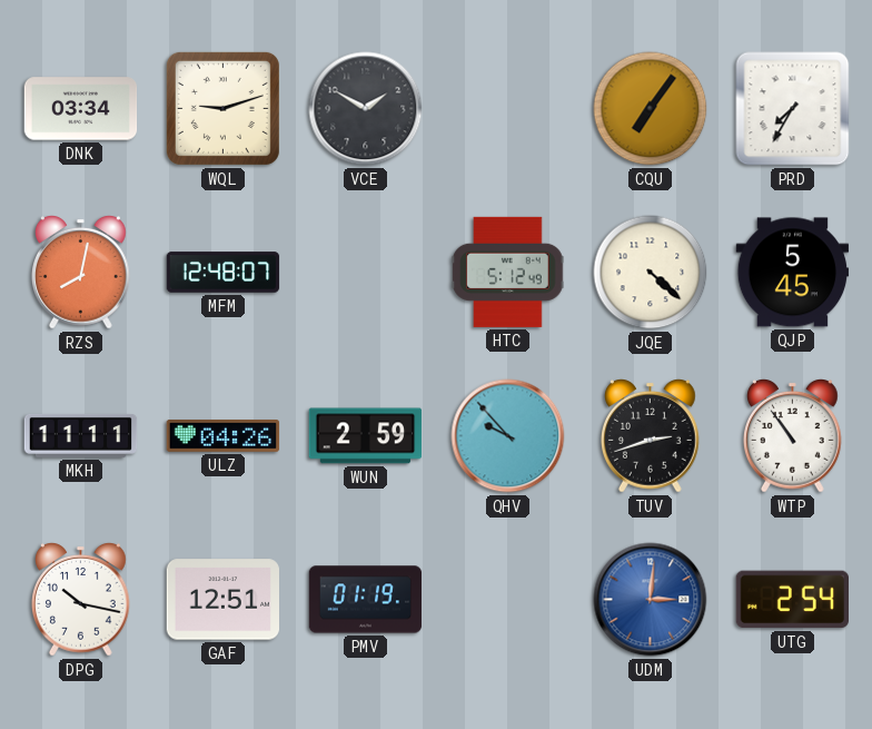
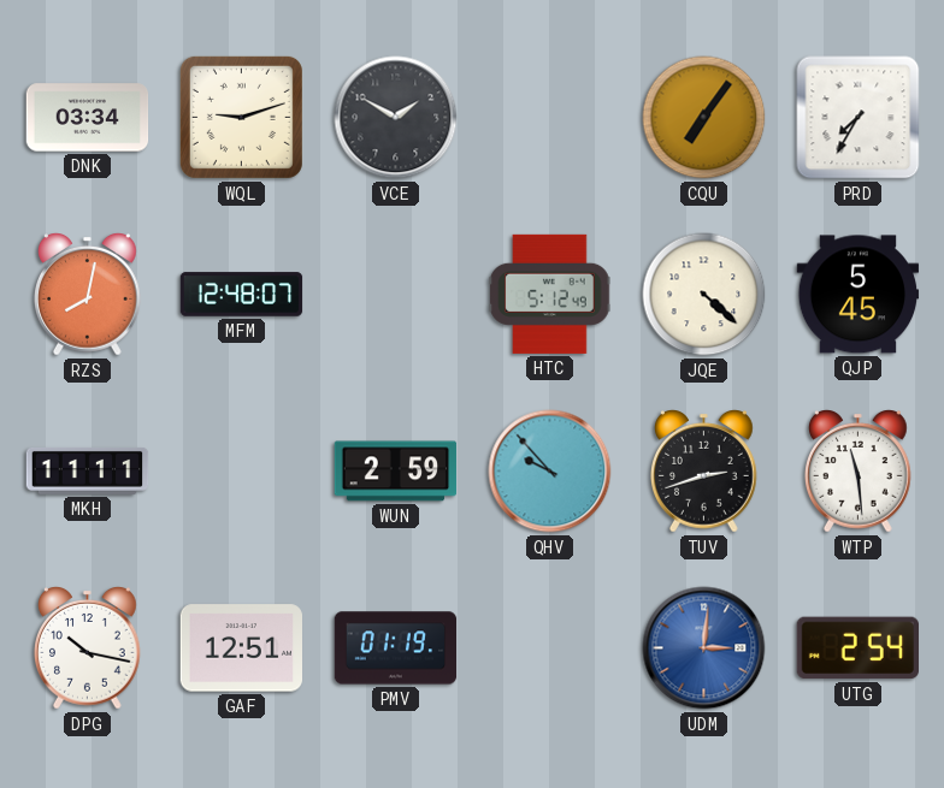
ULZ: 04:26 -> none (224, 436)
WTP: 10:54 -> 11:29 (859, 472)
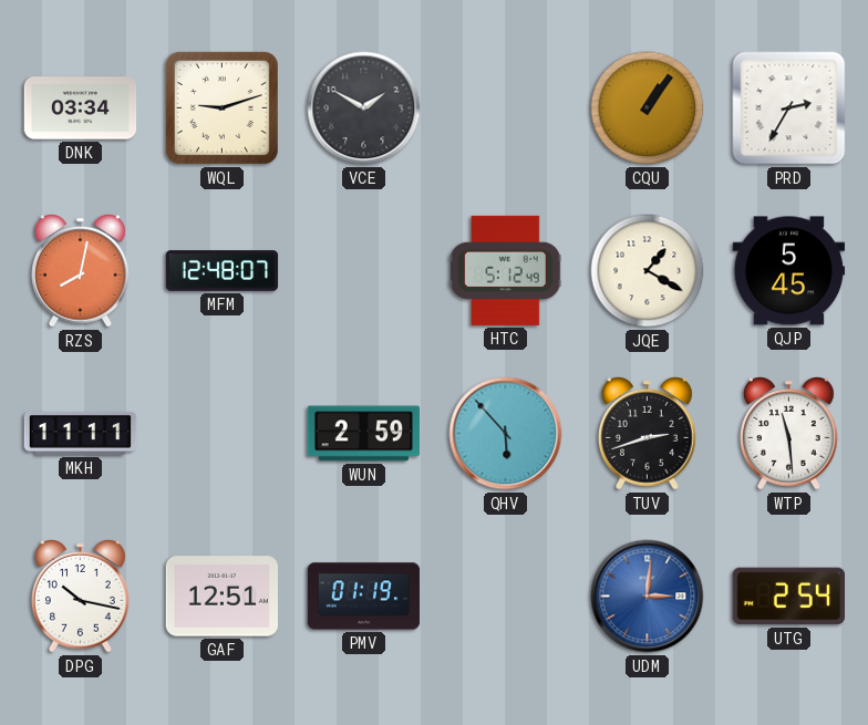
CQU: 7:06 -> 1:06 (648, 108)
PRD: 7:35 -> 2:35 (789, 108)
JQE: 4:22 -> 1:20 (648, 271)
QHV: 9:53 -> 5:53 (506, 434)
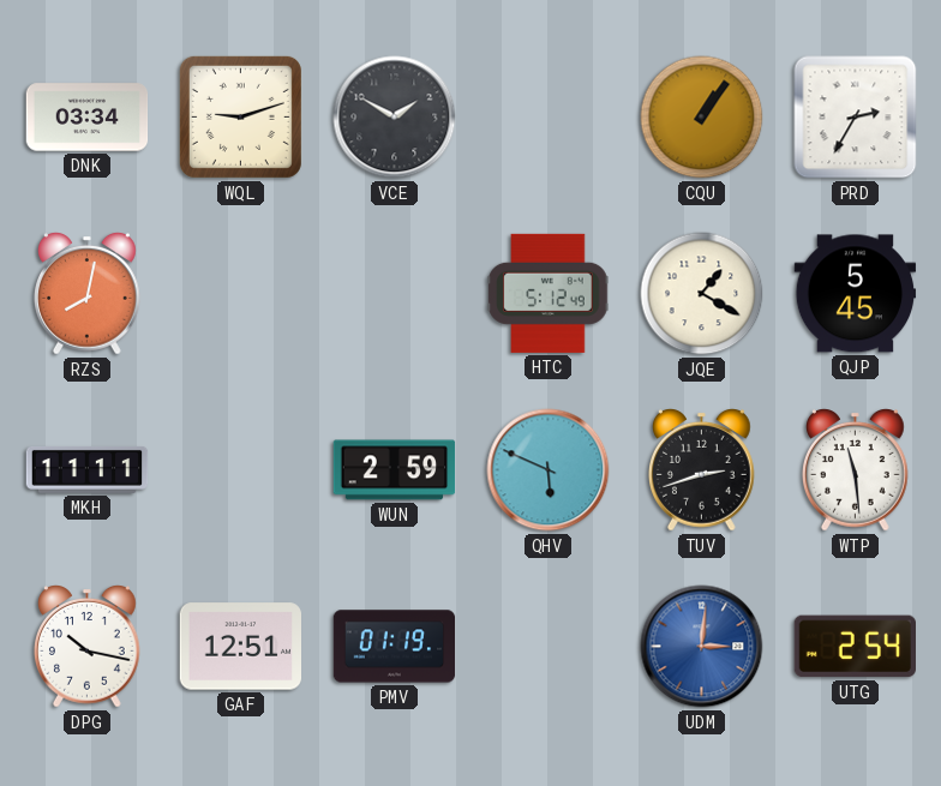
MFM: 12:48 -> none (223, 271)
QHV: 5:53 -> 5:49 (549, 470)
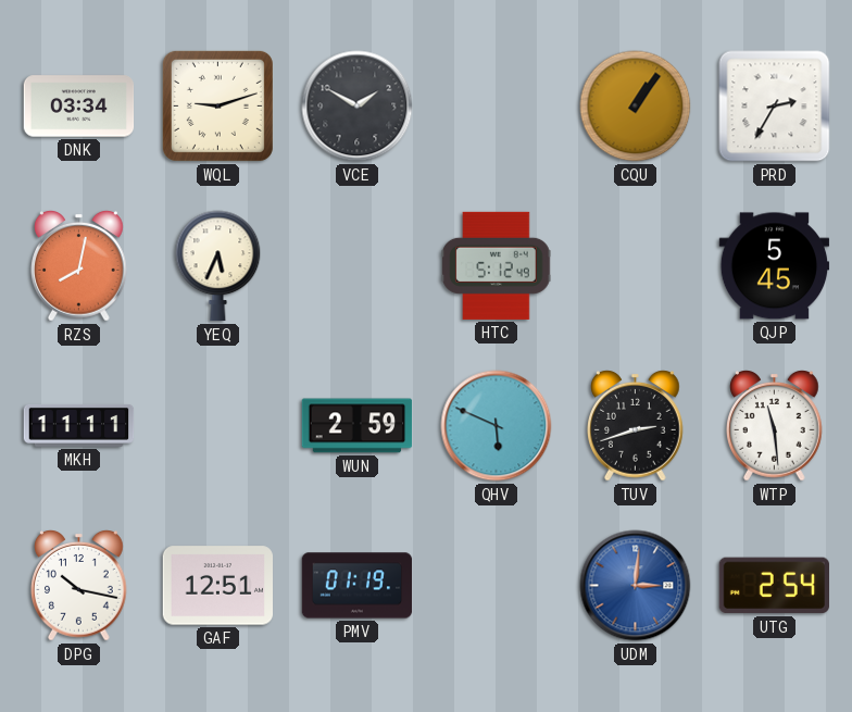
YEQ: none -> 5:34 (218, 266)
JQE: 1:20 -> none (702, 294)
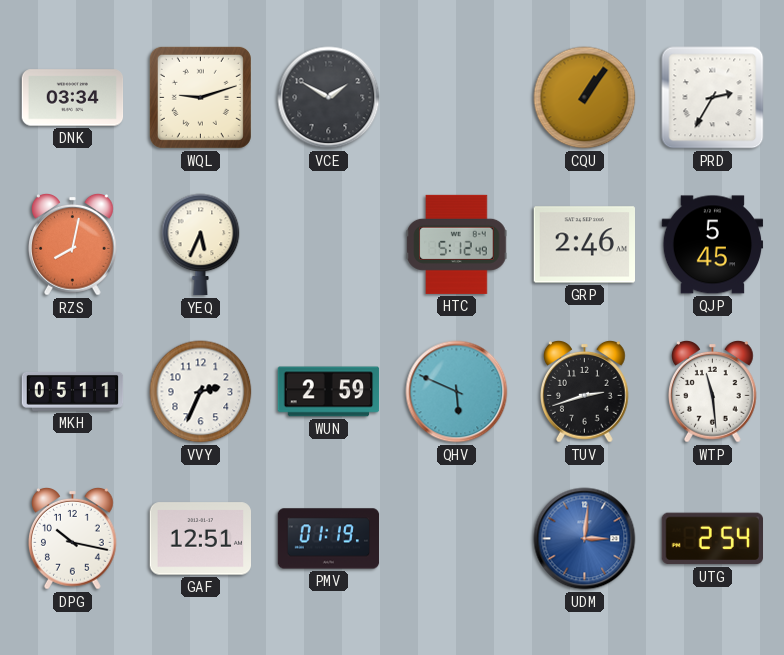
GRP: none -> 2:46 (584, 245)
MKH: 11:11 -> 05:11 (73, 391)
VVY: none -> 2:34 (201, 392)
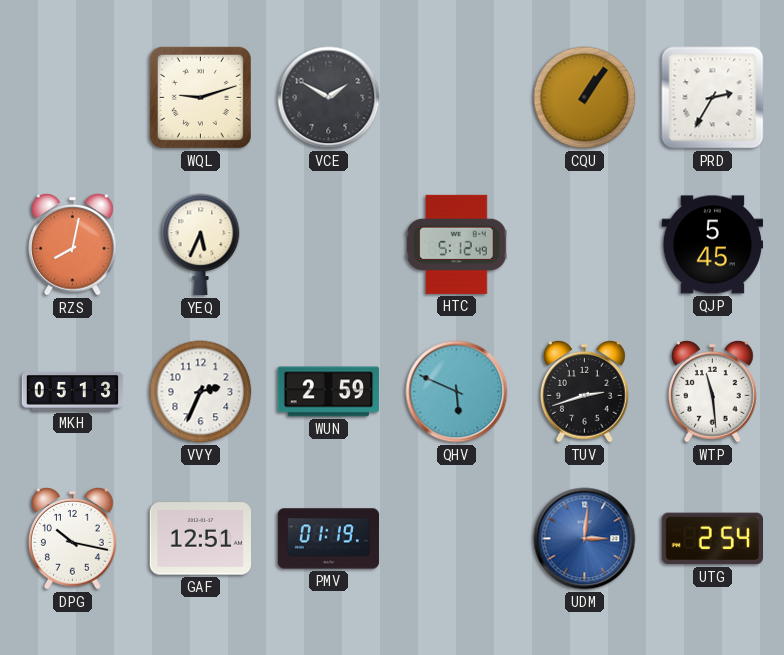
DNK: 03:34 -> none (73, 98)
GRP: 2:46 -> none (584, 245)
MKH: 05:11 -> 05:13 (73, 391)
